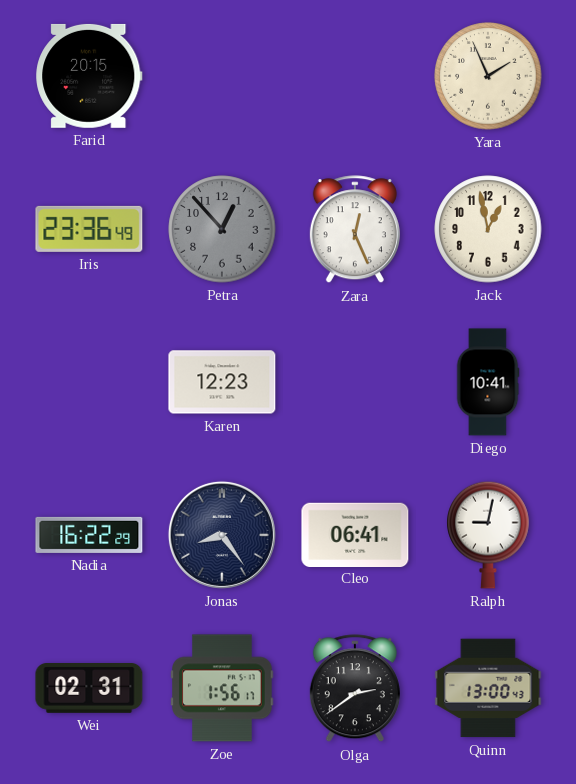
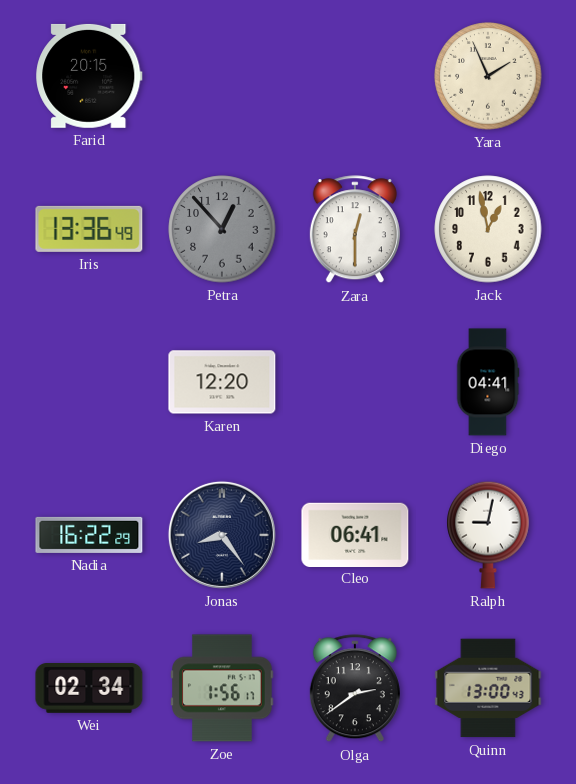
Iris: 23:36 -> 13:36 (89, 229)
Zara: 12:26 -> 12:30 (355, 230)
Karen: 12:23 -> 12:20 (222, 382)
Diego: 10:41 -> 04:41 (488, 382)
Wei: 02:31 -> 02:34 (89, 689)
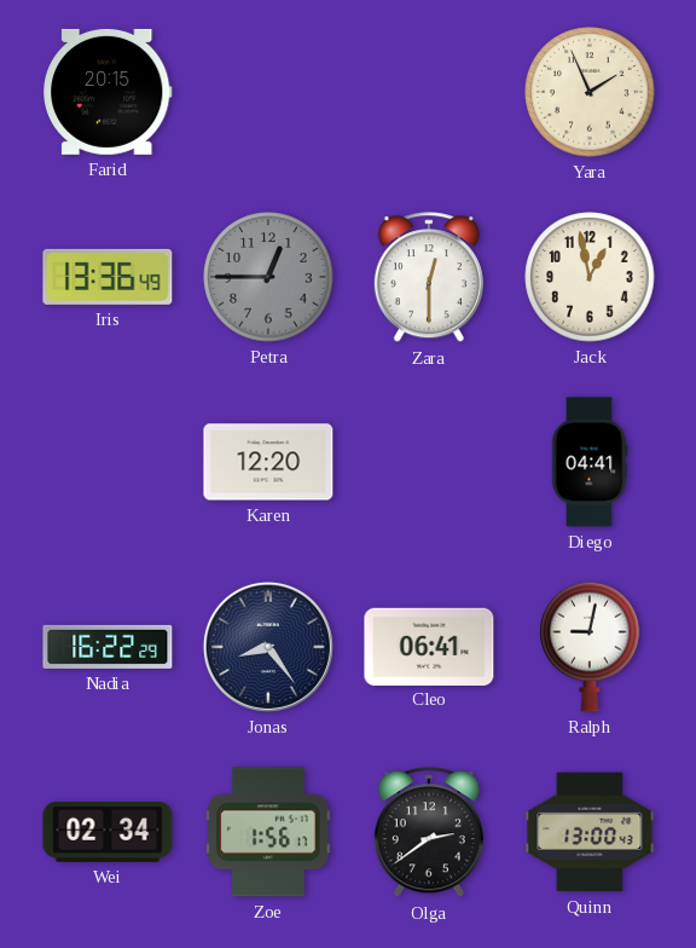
Petra: 12:53 -> 12:45 (268, 277)
